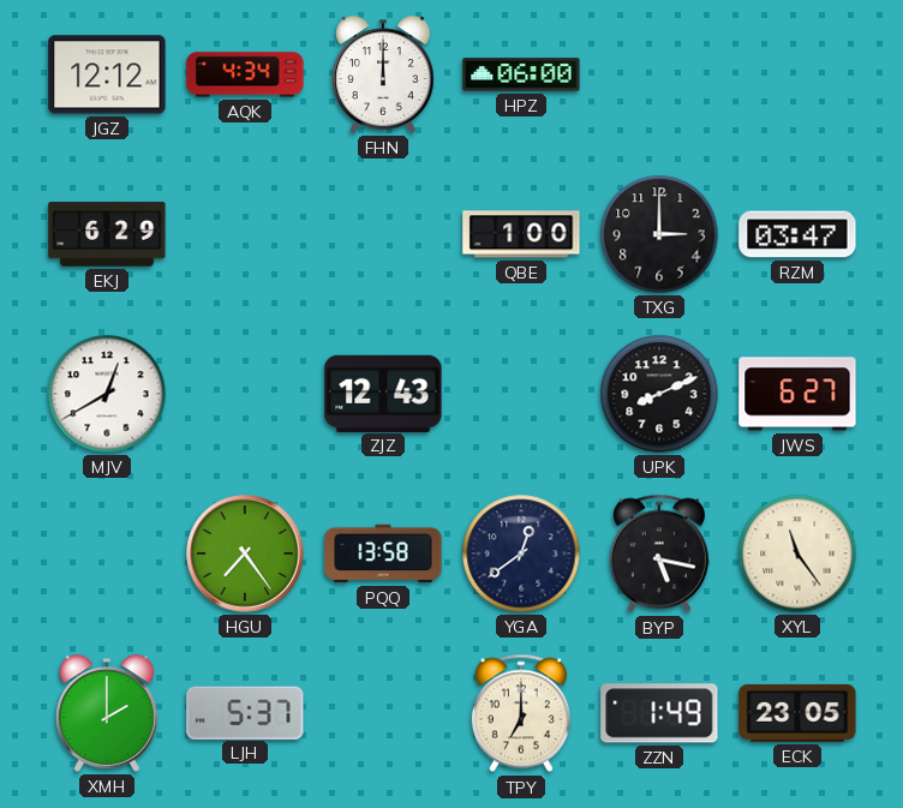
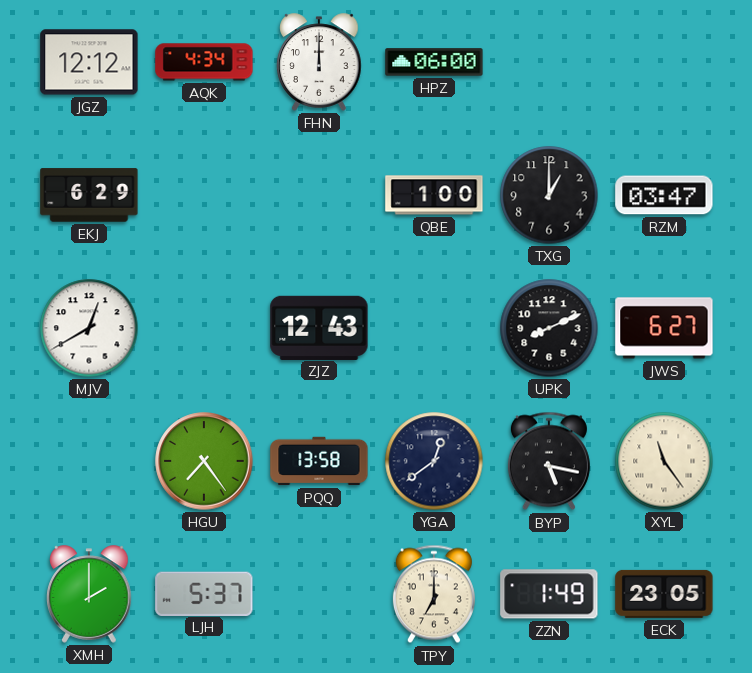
TXG: 3:00 -> 1:00 (549, 195)
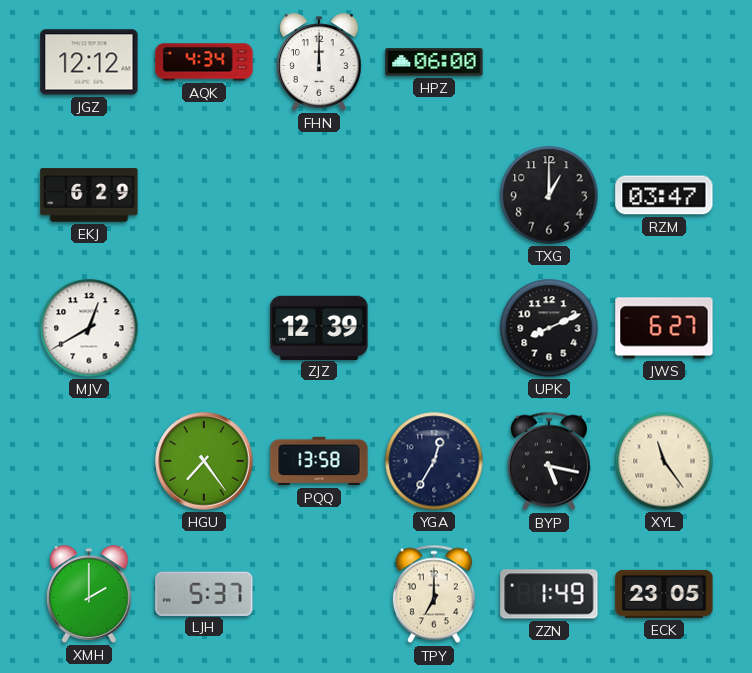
QBE: 1:00 -> none (434, 195)
ZJZ: 12:43 -> 12:39 (319, 327)
YGA: 12:39 -> 12:35 (434, 461)
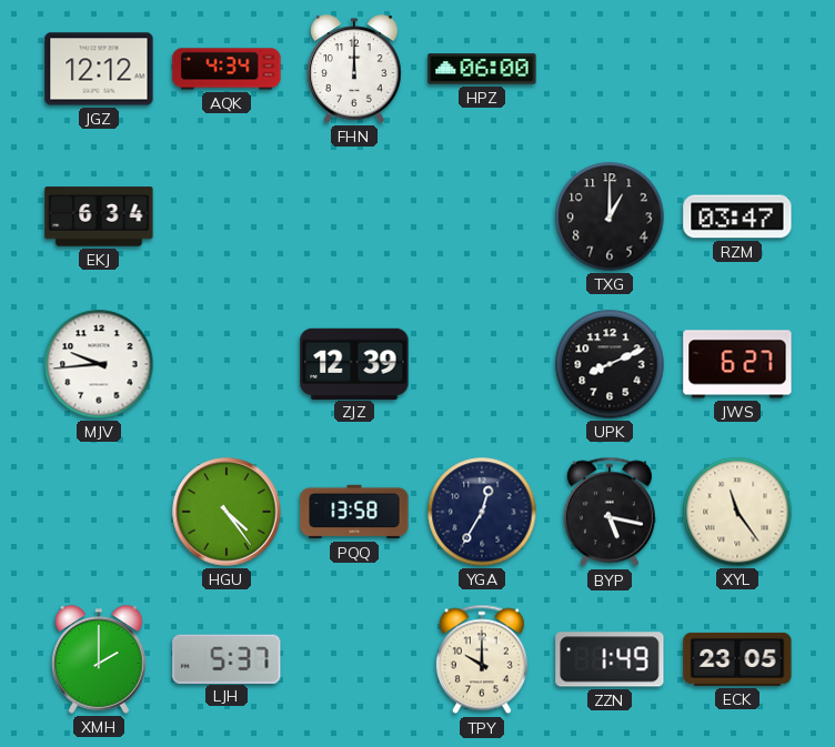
EKJ: 6:29 -> 6:34 (99, 216)
MJV: 12:40 -> 9:44 (99, 364)
HGU: 7:24 -> 4:24 (227, 512)
TPY: 7:00 -> 10:00 (482, 659)
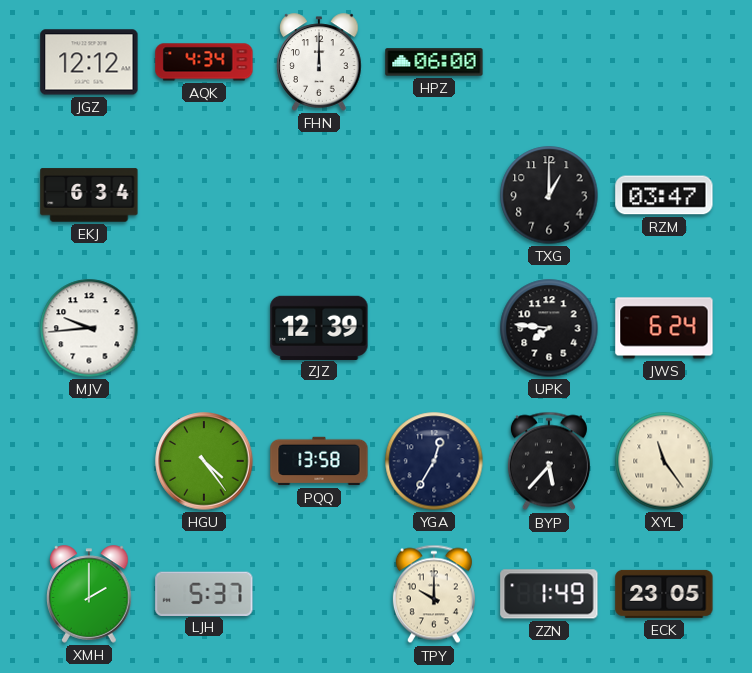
UPK: 8:11 -> 7:46 (549, 328)
JWS: 6:27 -> 6:24 (664, 328)
BYP: 5:17 -> 5:37 (549, 461)
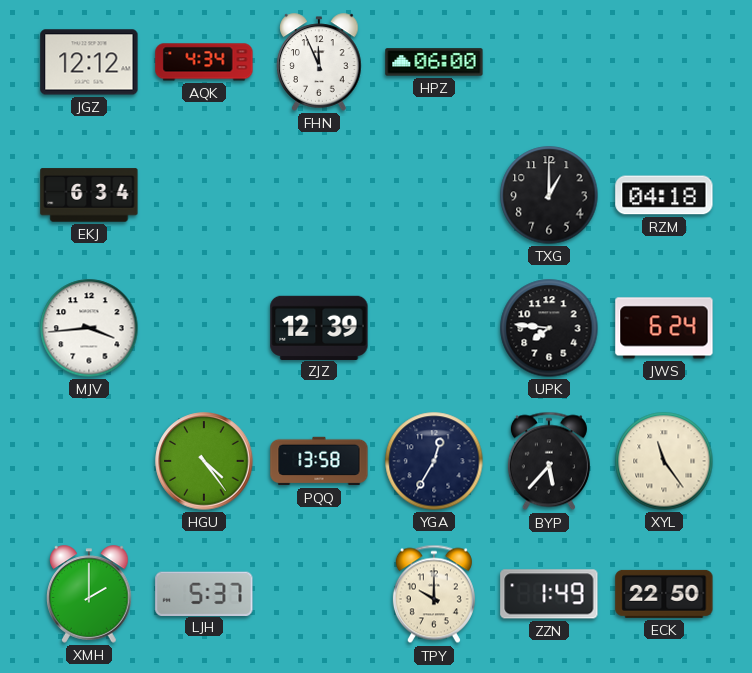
FHN: 12:00 -> 11:56 (319, 62)
RZM: 03:47 -> 04:18 (664, 195)
MJV: 9:44 -> 3:44 (89, 328)
ECK: 23:05 -> 22:50 (664, 594)
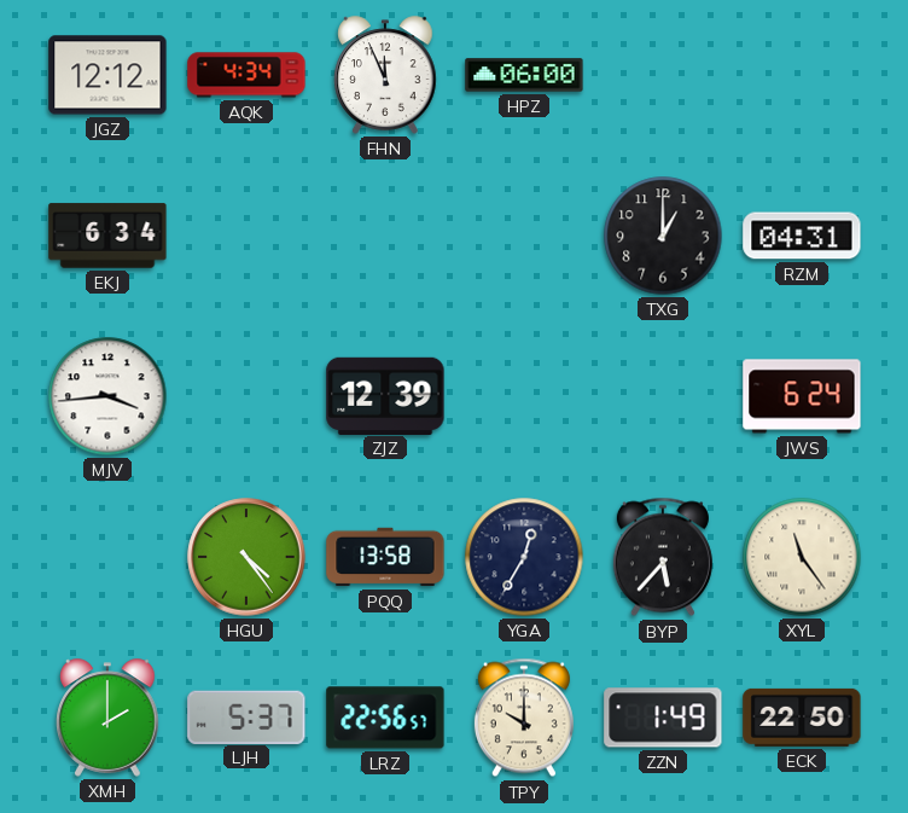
RZM: 04:18 -> 04:31 (802, 236)
UPK: 7:46 -> none (549, 328)
LRZ: none -> 22:56 (385, 718)
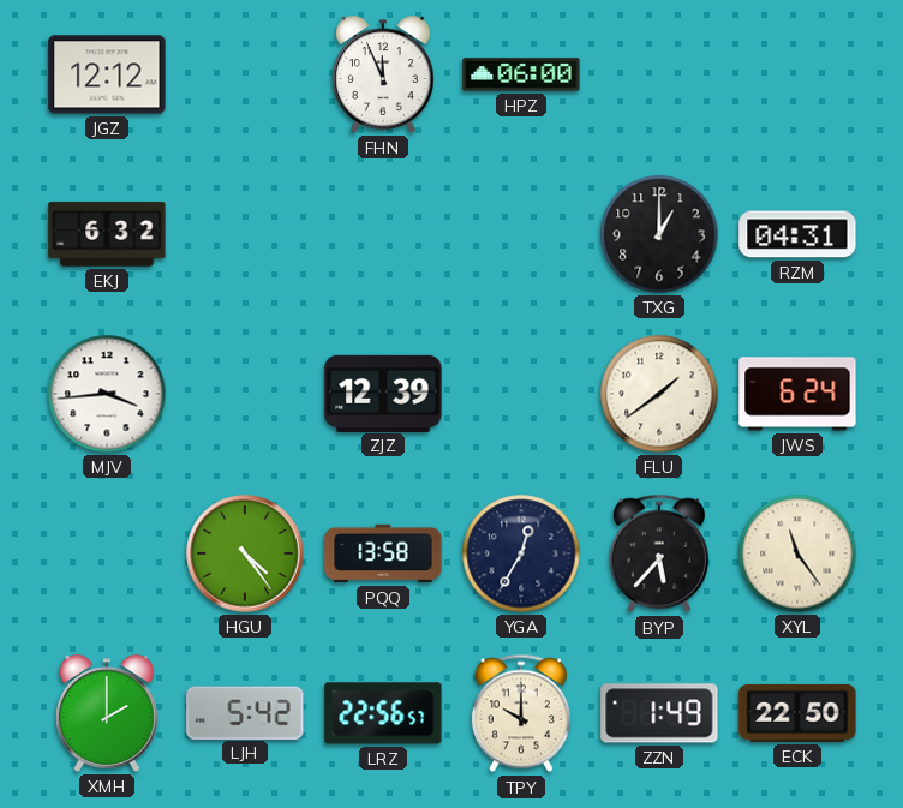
AQK: 4:34 -> none (246, 75)
EKJ: 6:34 -> 6:32 (107, 234)
FLU: none -> 1:39 (659, 394)
LJH: 5:37 -> 5:42 (245, 712)
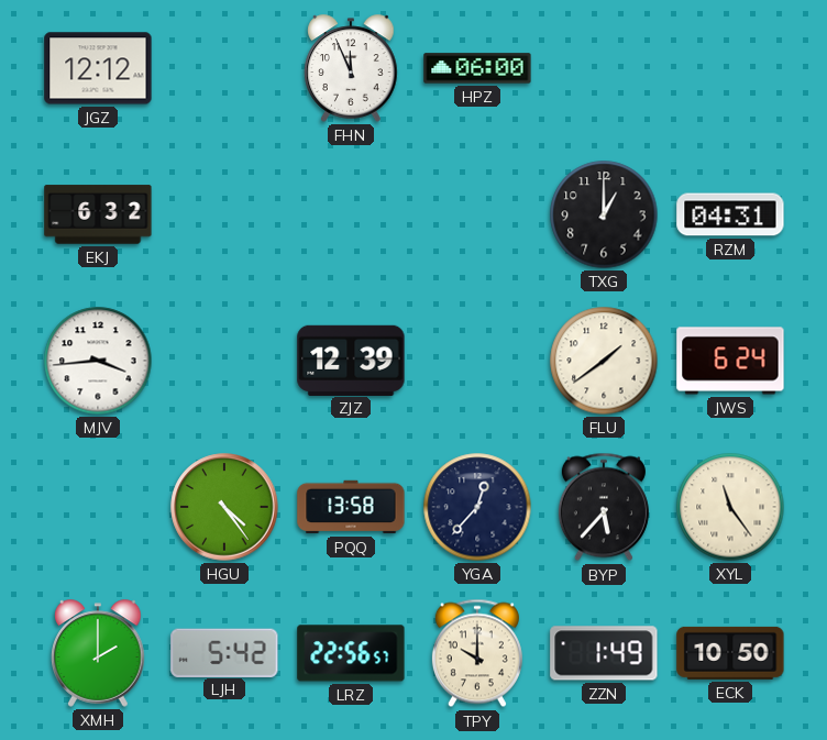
YGA: 12:35 -> 12:37 (477, 507)
ECK: 22:50 -> 10:50 (730, 653)
